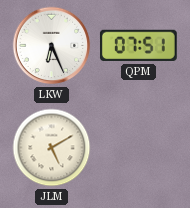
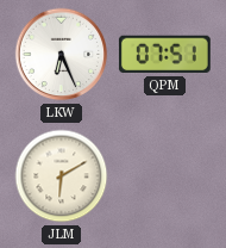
JLM: 5:10 -> 6:10 (62, 176)
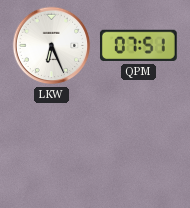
JLM: 6:10 -> none (62, 176)
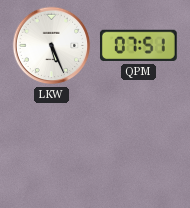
LKW: 6:26 -> 5:26 (52, 46)
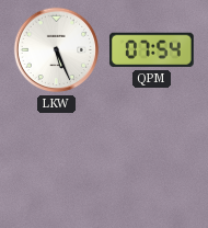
QPM: 07:51 -> 07:54 (151, 50)
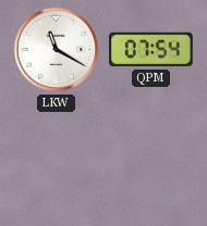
LKW: 5:26 -> 11:20 (57, 50)
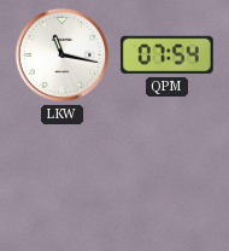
LKW: 11:20 -> 11:17 (63, 56)
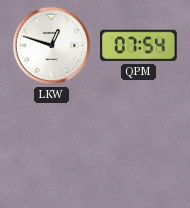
LKW: 11:17 -> 12:48 (52, 46)
